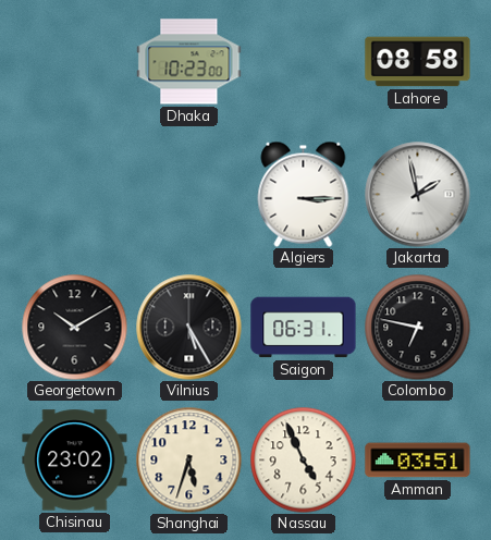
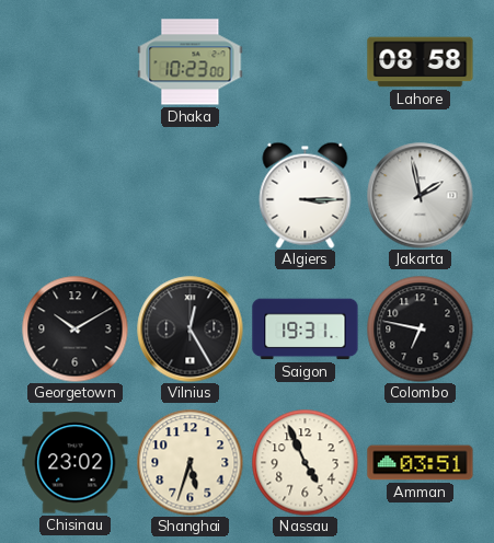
Vilnius: 5:25 -> 12:25 (191, 330)
Saigon: 06:31 -> 19:31 (306, 330)
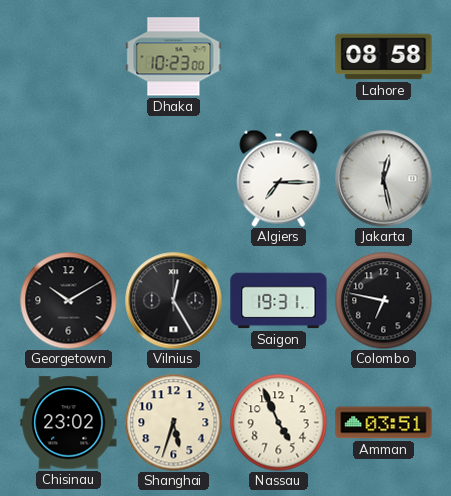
Algiers: 3:15 -> 7:15 (279, 178)
Jakarta: 1:58 -> 12:28 (384, 179)
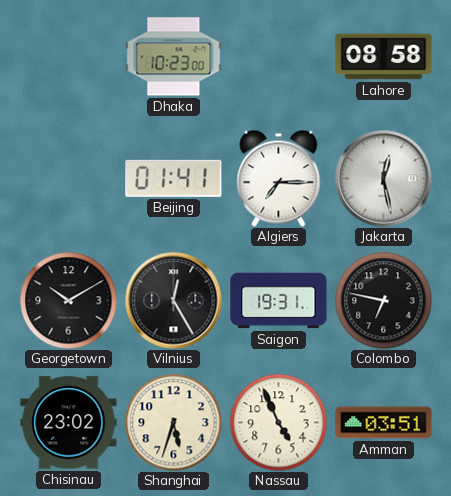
Beijing: none -> 01:41 (174, 178)
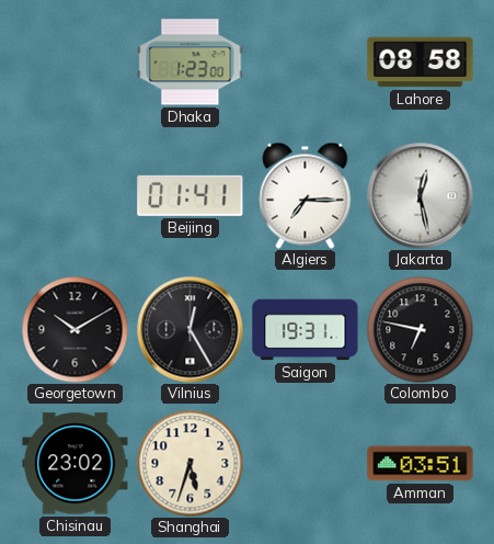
Dhaka: 10:23 -> 1:23 (191, 63)
Nassau: 4:56 -> none (278, 422)
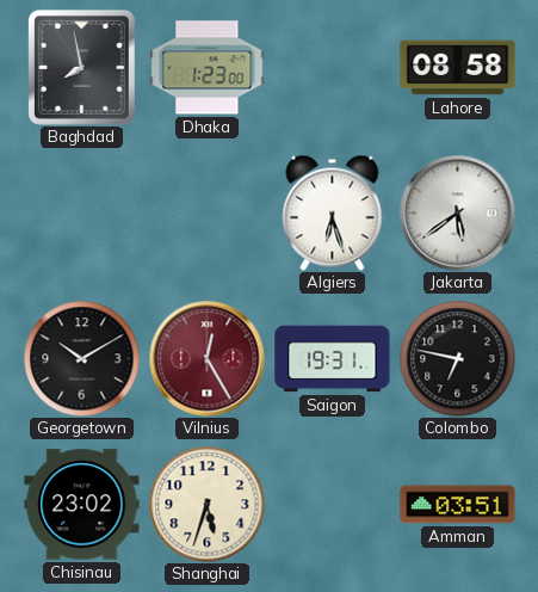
Baghdad: none -> 7:58 (81, 67)
Beijing: 01:41 -> none (191, 195)
Algiers: 7:15 -> 6:27 (333, 212)
Jakarta: 12:28 -> 5:39 (458, 214)
Vilnius dial: black -> burgundy (208, 359)
